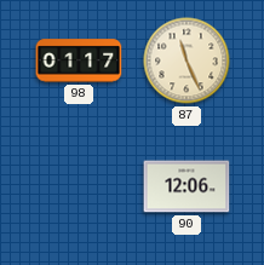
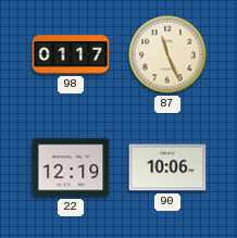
22: none -> 12:19 (71, 167)
90: 12:06 -> 10:06 (167, 167)
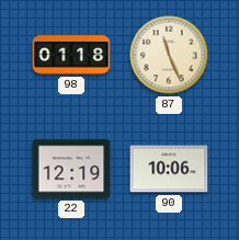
98: 01:17 -> 01:18 (71, 55)
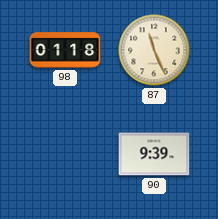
22: 12:19 -> none (71, 169)
90: 10:06 -> 9:39 (154, 154)
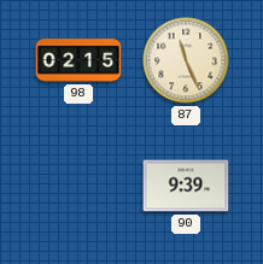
98: 01:18 -> 02:15 (78, 60)
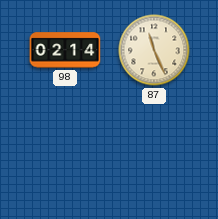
98: 02:15 -> 02:14 (65, 50)
90: 9:39 -> none (186, 186)
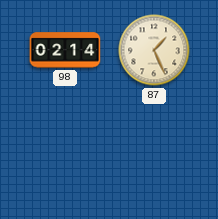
87: 11:26 -> 1:26 (154, 50)
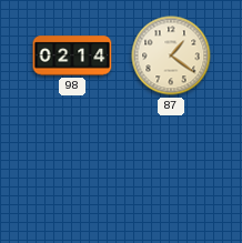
87: 1:26 -> 1:21 (171, 55)
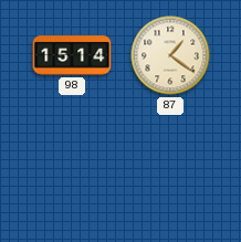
98: 02:14 -> 15:14 (72, 55)
